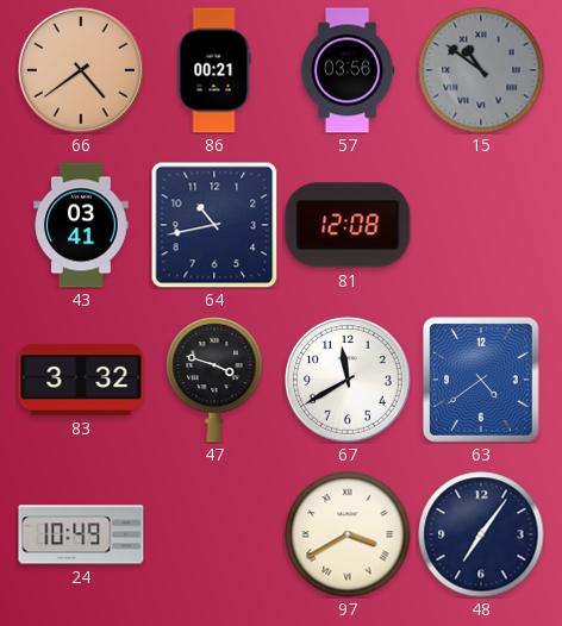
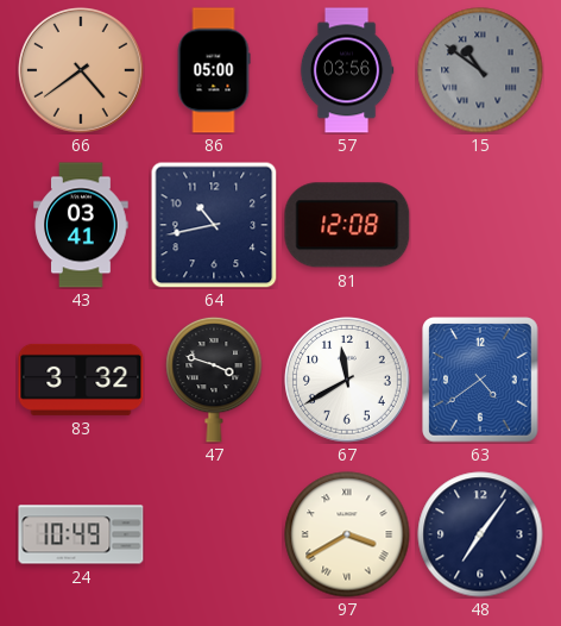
86: 00:21 -> 05:00 (214, 70)
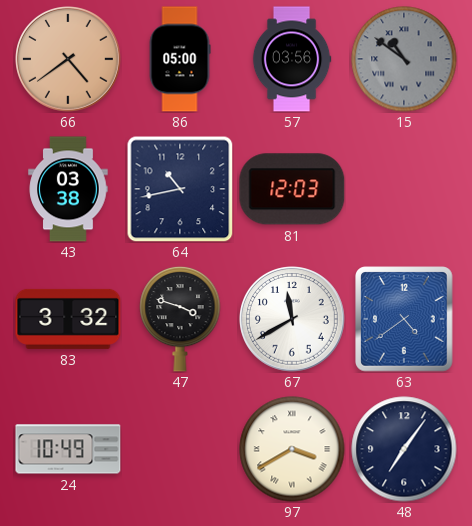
43: 03:41 -> 03:38 (68, 189)
81: 12:08 -> 12:03 (292, 189)
